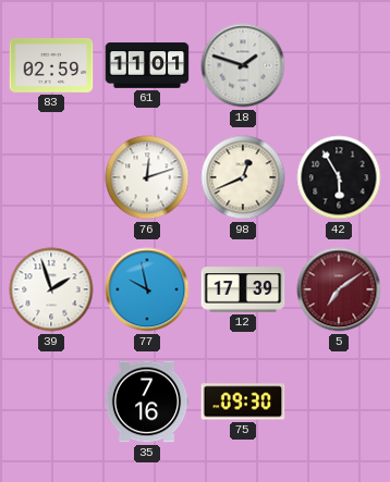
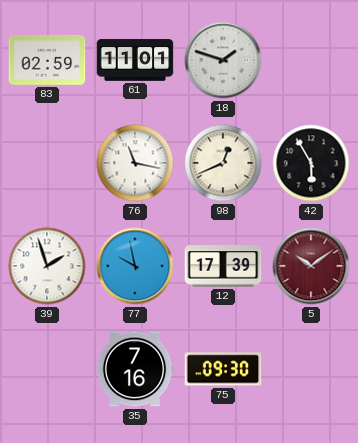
76: 12:12 -> 11:17 (135, 163)
5: 7:09 -> 10:09 (311, 266)
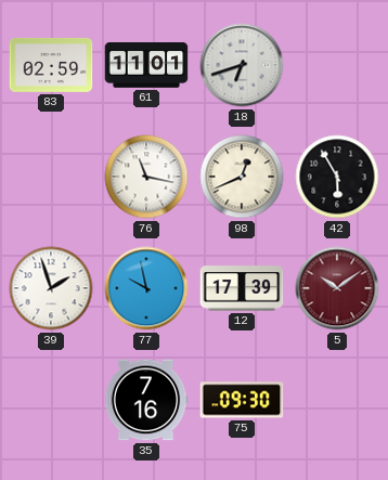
18: 1:48 -> 6:42 (242, 65)
